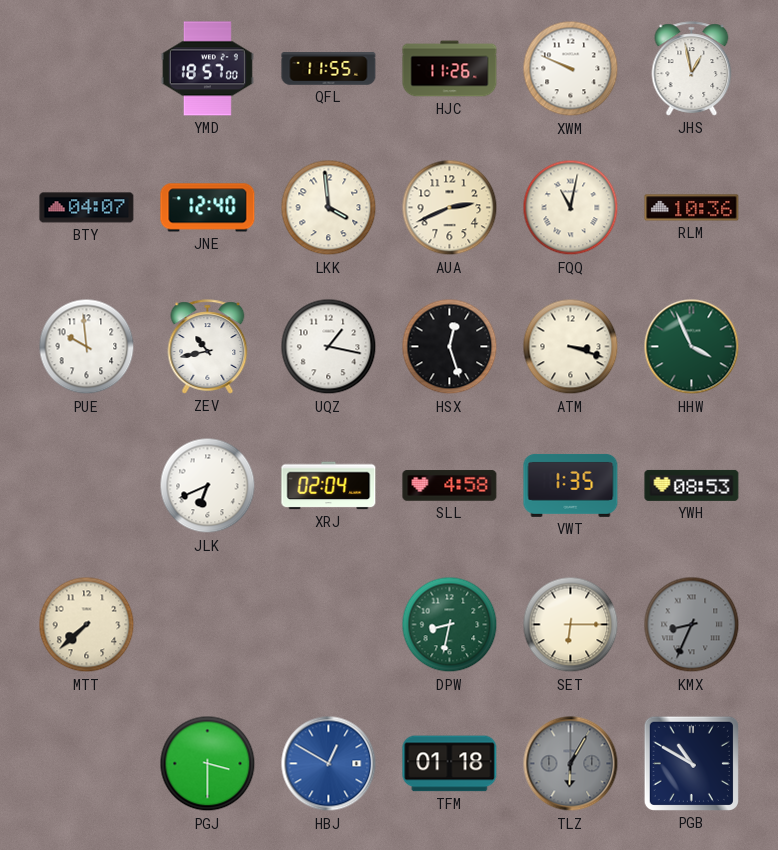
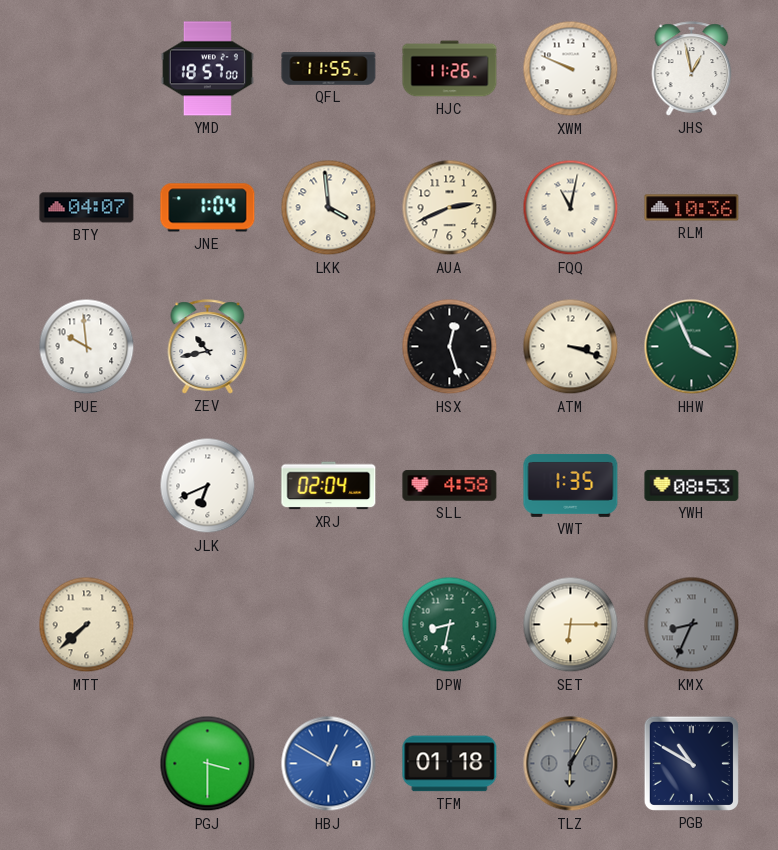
JNE: 12:40 -> 1:04 (208, 208)
UQZ: 1:17 -> none (329, 347)
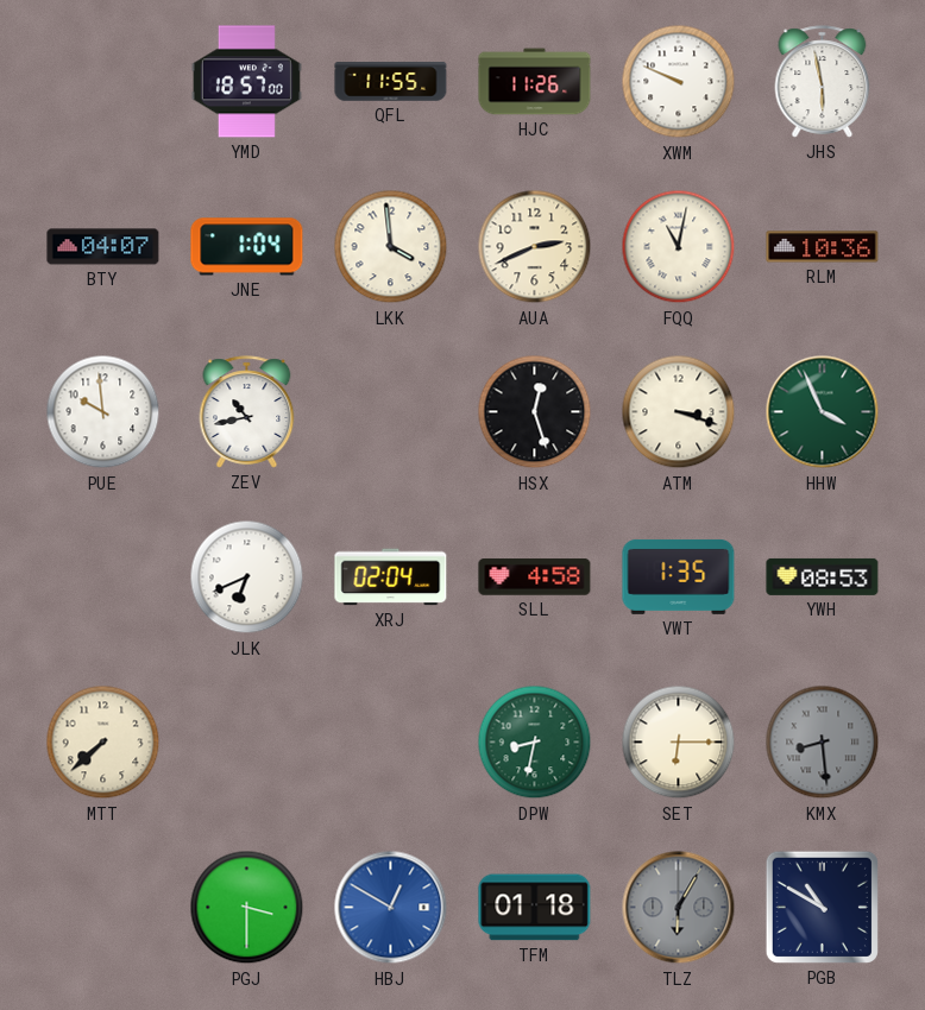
JHS: 12:58 -> 5:58 (823, 82)
KMX: 8:34 -> 8:29 (823, 743)
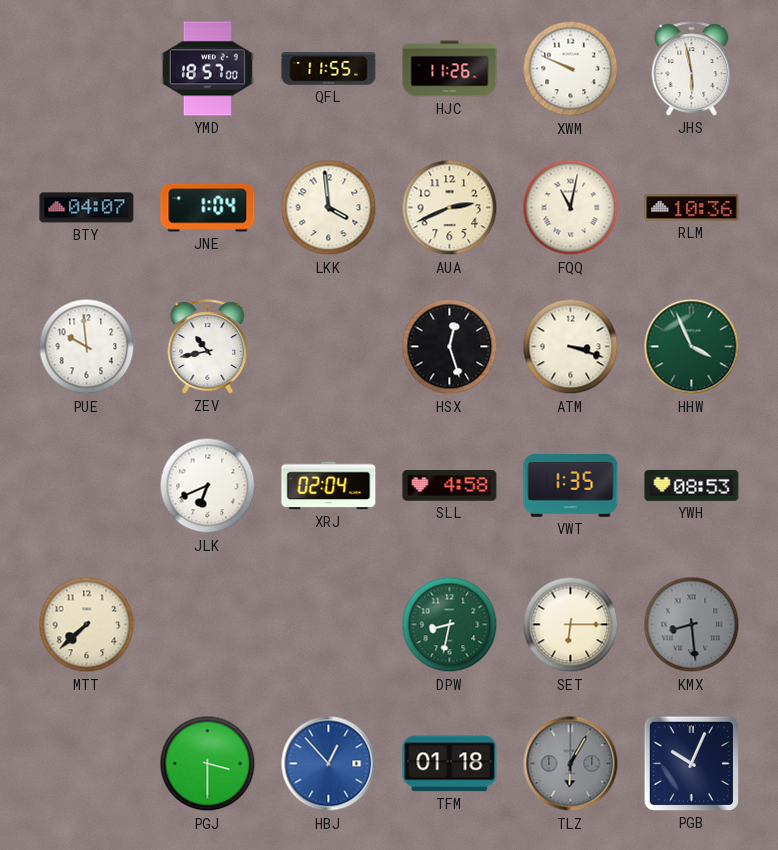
HBJ: 12:50 -> 12:53 (329, 764)
PGB: 10:50 -> 10:04 (691, 763)
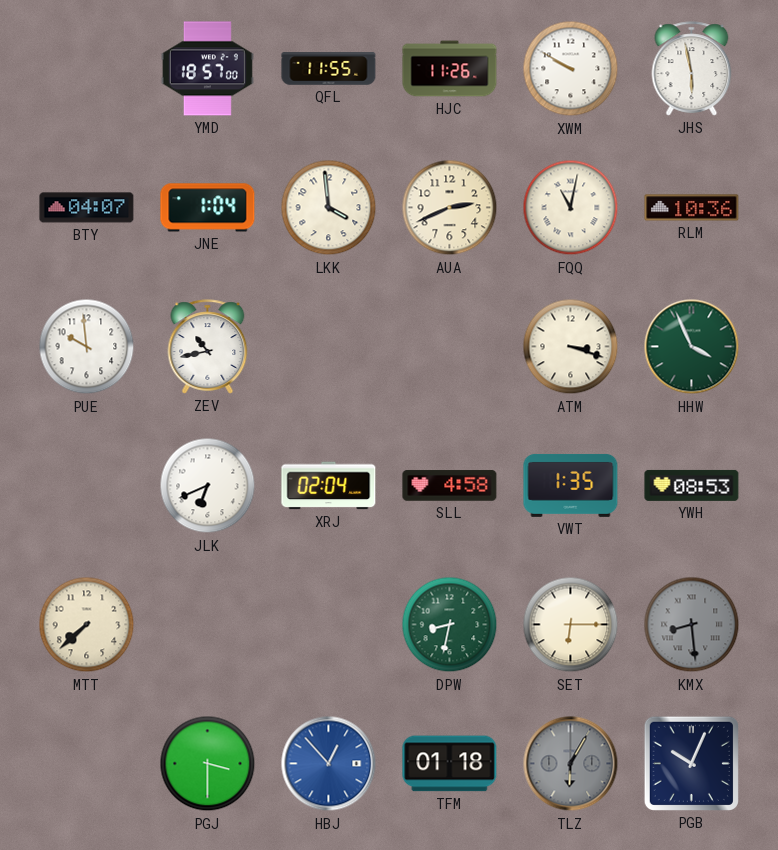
XWM: 9:49 -> 9:50 (571, 69)
HSX: 12:27 -> none (450, 347)
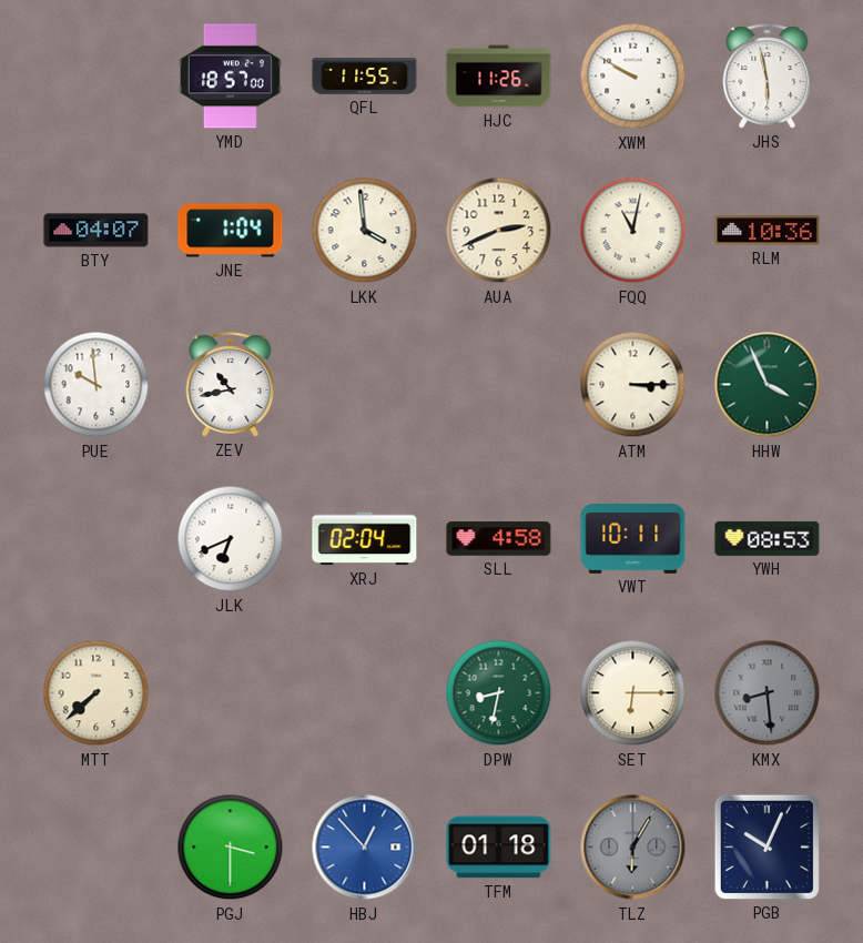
ATM: 3:18 -> 3:15 (633, 385)
VWT: 1:35 -> 10:11 (633, 538)
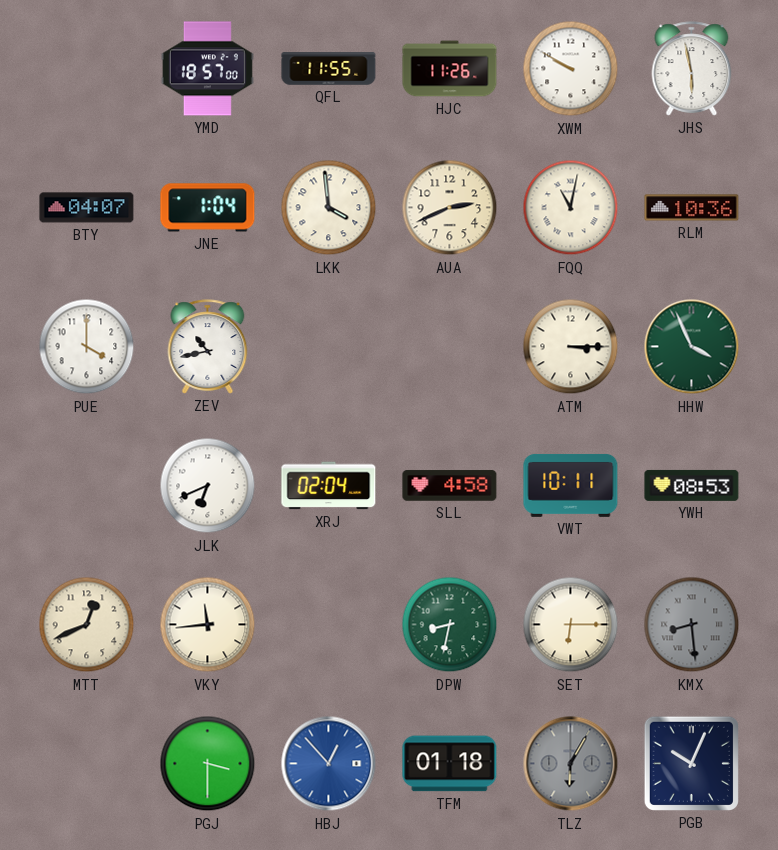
PUE: 9:59 -> 4:00 (87, 347)
MTT: 7:38 -> 12:41 (87, 625)
VKY: none -> 11:44 (208, 625)
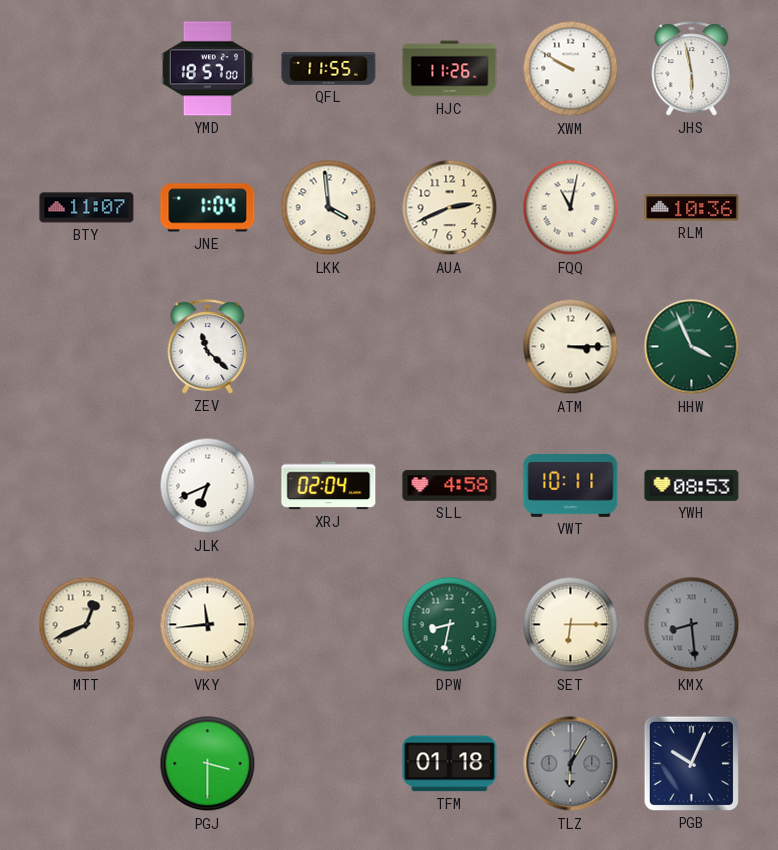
BTY: 04:07 -> 11:07 (87, 208)
PUE: 4:00 -> none (87, 347)
ZEV: 10:43 -> 11:22 (208, 347)
HBJ: 12:53 -> none (329, 764)
